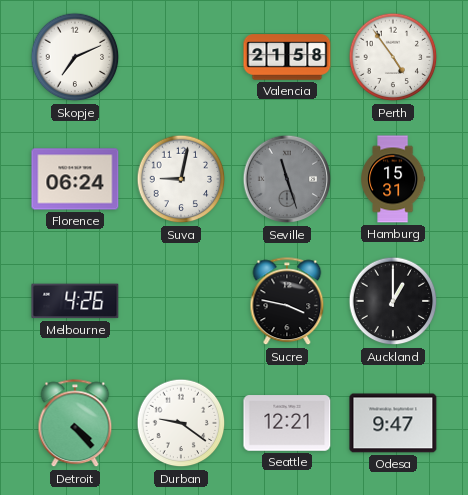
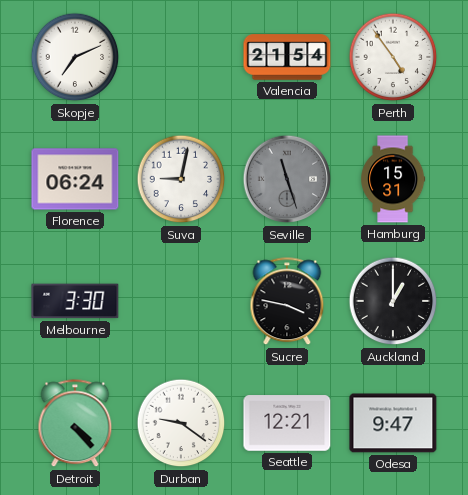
Valencia: 21:58 -> 21:54 (287, 57)
Melbourne: 4:26 -> 3:30 (75, 301)
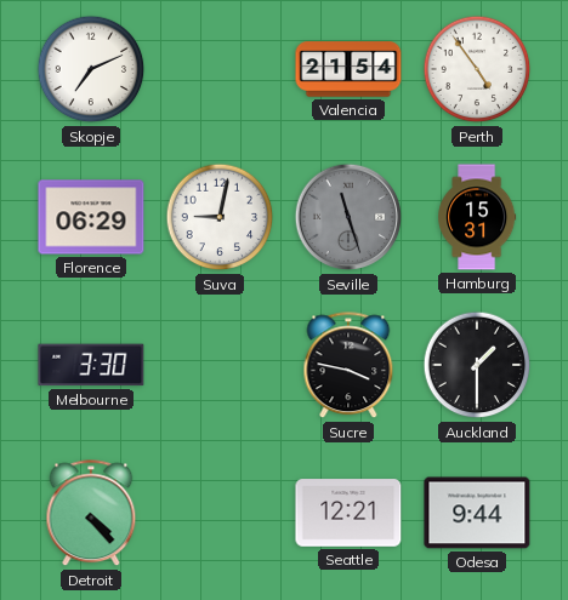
Florence: 06:24 -> 06:29 (91, 217)
Auckland: 1:00 -> 1:30 (477, 365)
Durban: 9:21 -> none (181, 423)
Odesa: 9:47 -> 9:44 (477, 513)
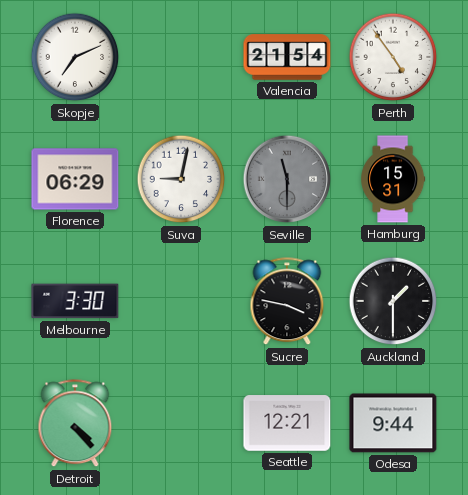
Seville: 11:27 -> 11:30 (287, 179)
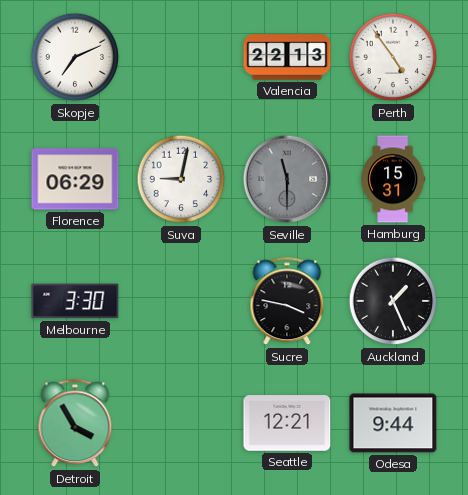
Valencia: 21:54 -> 22:13 (287, 57)
Auckland: 1:30 -> 1:26 (393, 301)
Detroit: 4:23 -> 3:55 (75, 424)
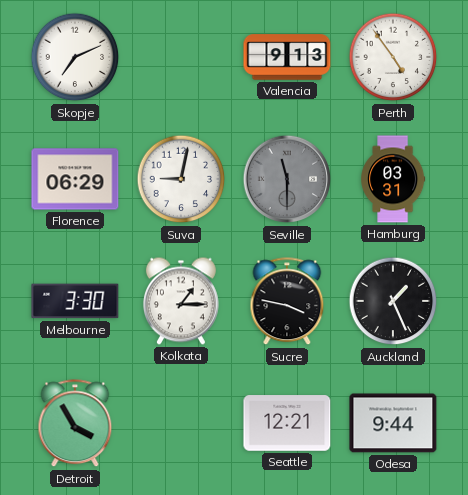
Valencia: 22:13 -> 9:13 (287, 57)
Hamburg: 15:31 -> 03:31 (393, 179)
Kolkata: none -> 1:15 (181, 301)
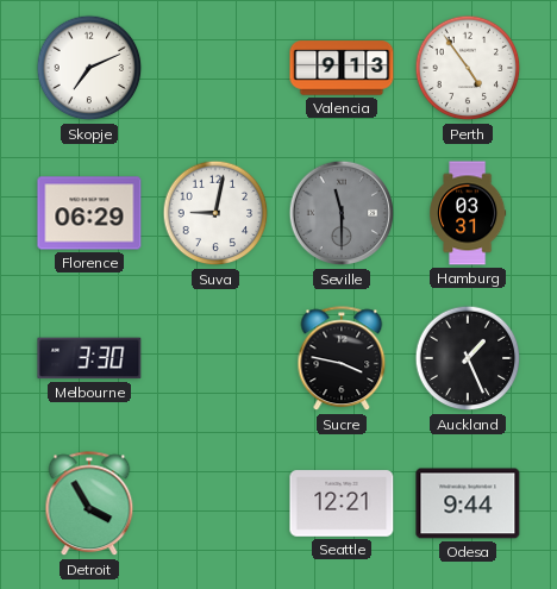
Kolkata: 1:15 -> none (181, 301)
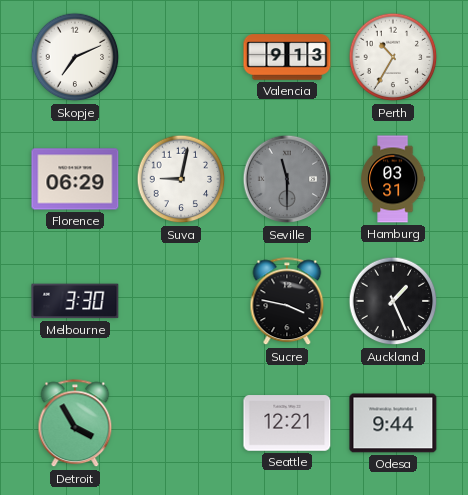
Perth: 4:54 -> 10:35 (393, 57)
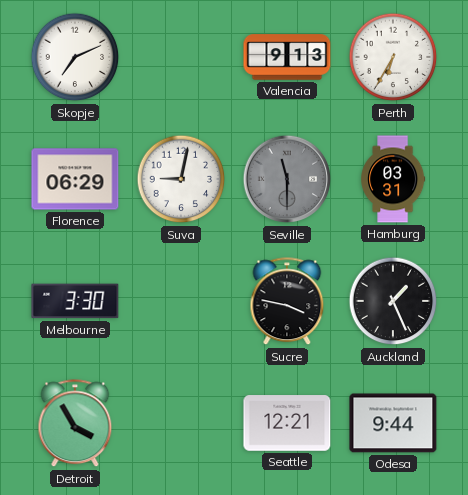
Perth: 10:35 -> 6:35 (393, 57)
